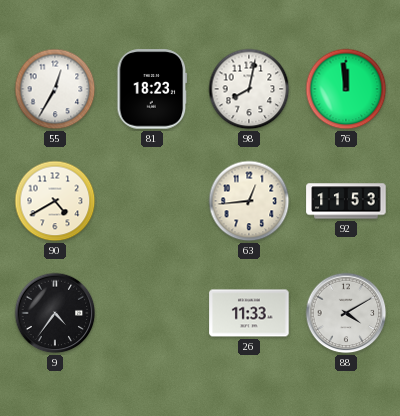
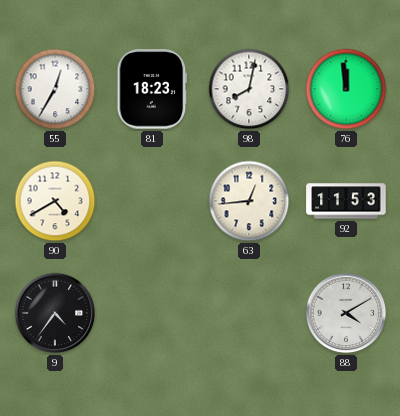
26: 11:33 -> none (249, 313)
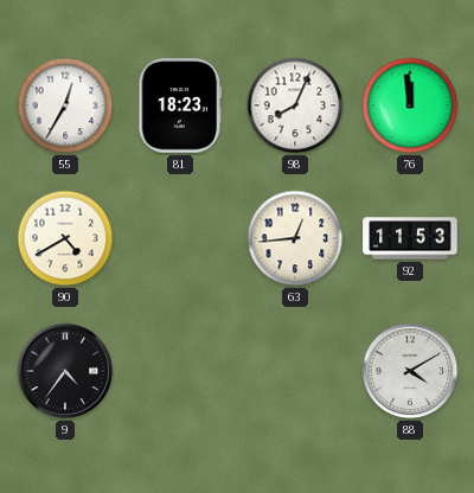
98: 8:02 -> 8:04 (295, 105)
